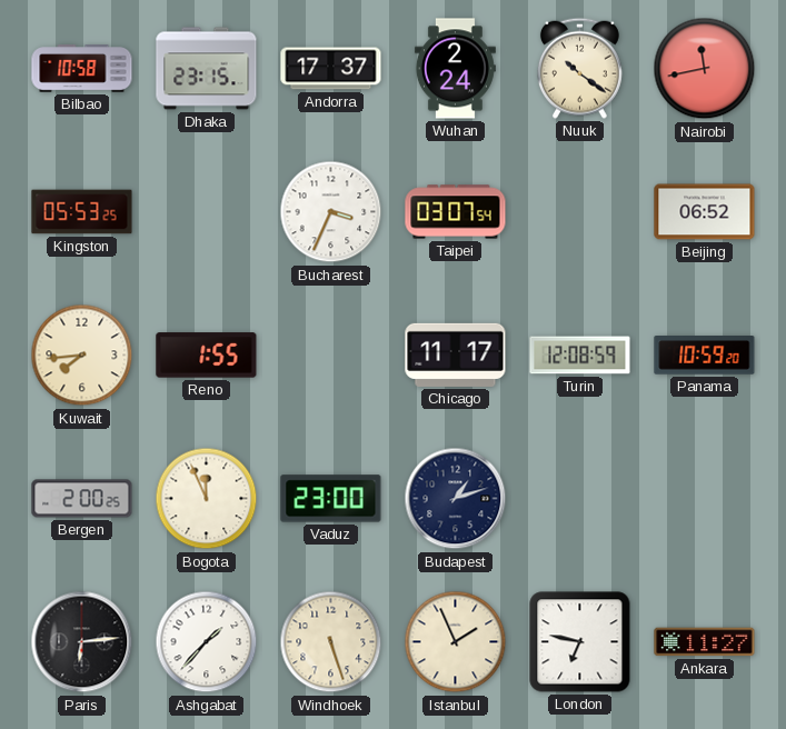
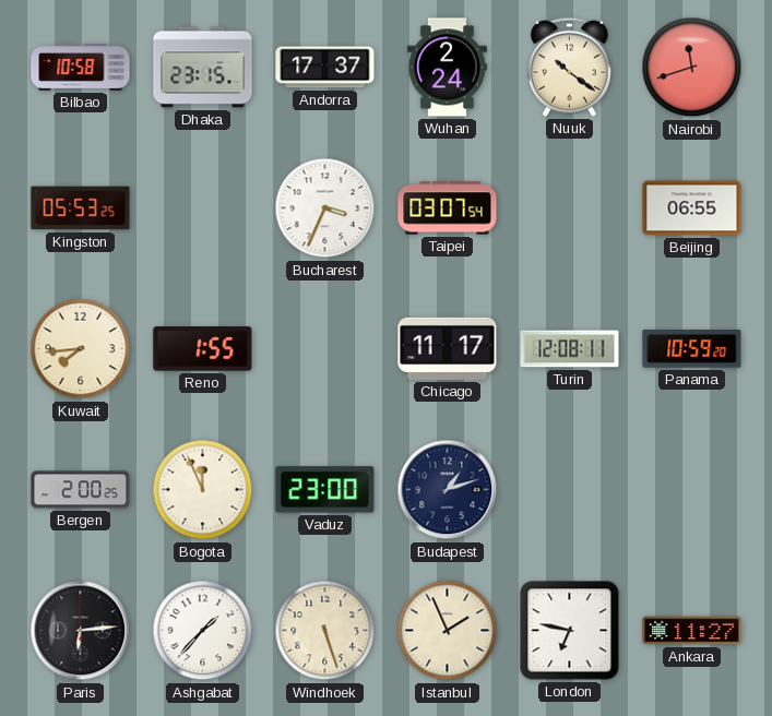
Nairobi: 11:43 -> 11:42 (692, 68)
Beijing: 06:52 -> 06:55 (692, 208)
Turin: 12:08:59 -> 12:08:11 (570, 349)
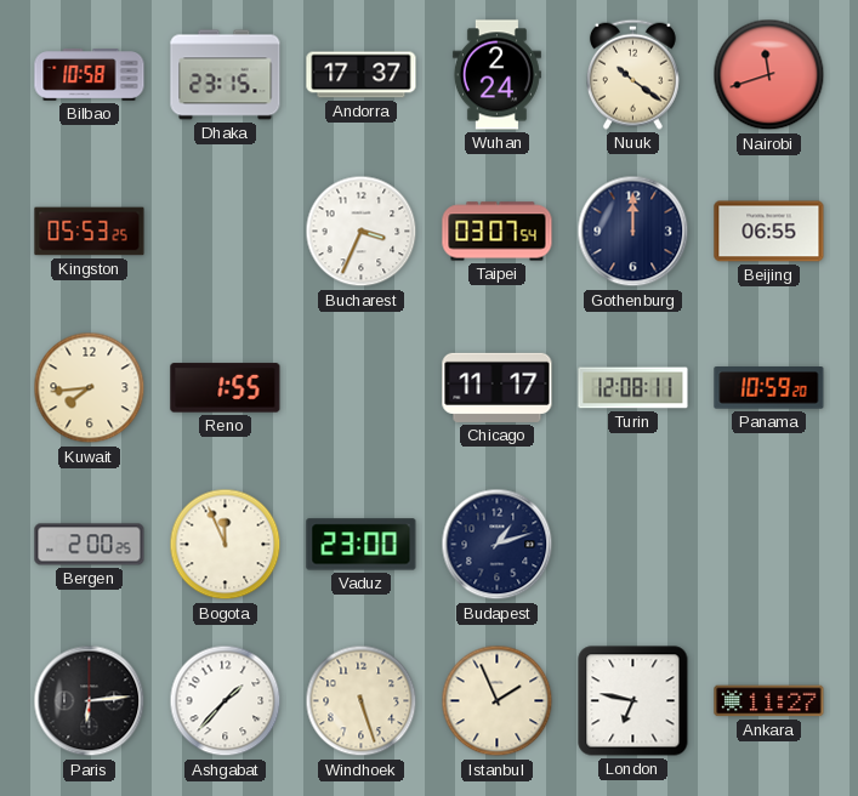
Gothenburg: none -> 12:00 (633, 232)
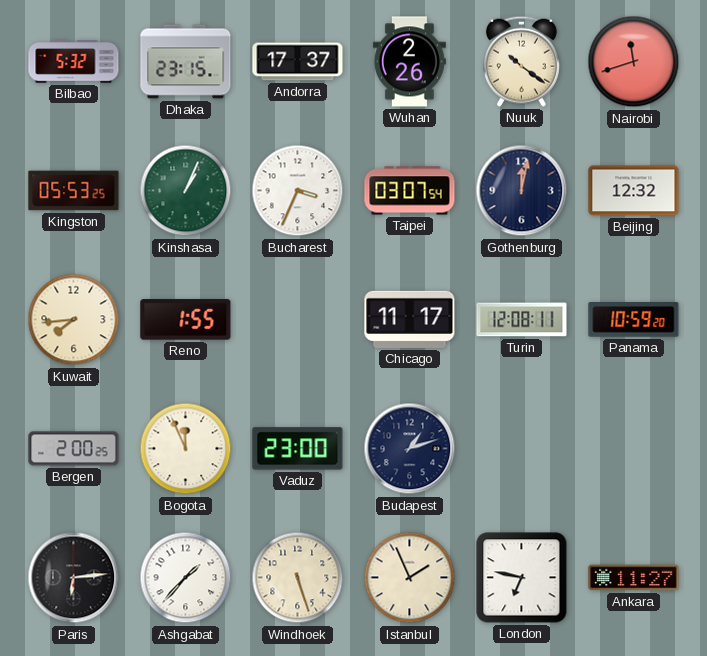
Bilbao: 10:58 -> 5:32 (74, 62)
Wuhan: 2:24 -> 2:26 (409, 62)
Kinshasa: none -> 1:04 (186, 191)
Gothenburg: 12:00 -> 12:02 (522, 191)
Beijing: 06:55 -> 12:32 (634, 191)
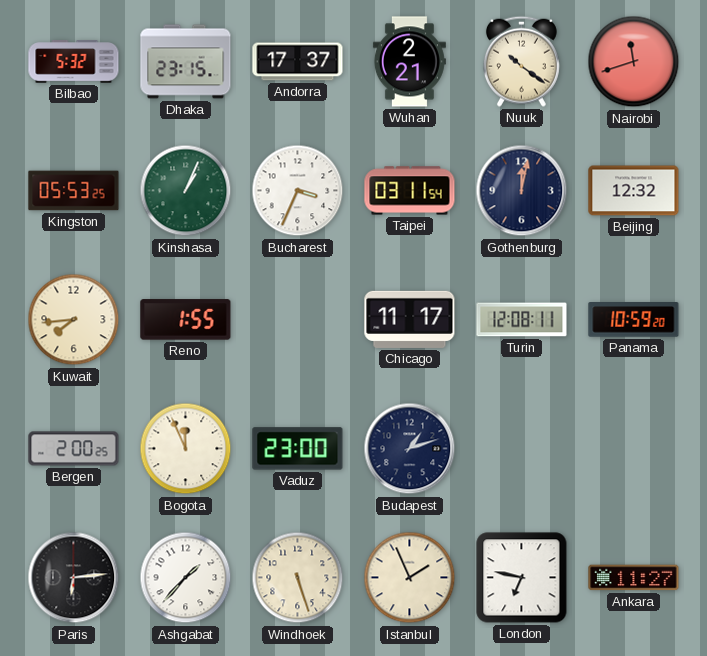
Wuhan: 2:26 -> 2:21 (409, 62)
Taipei: 03:07 -> 03:11 (410, 191)
